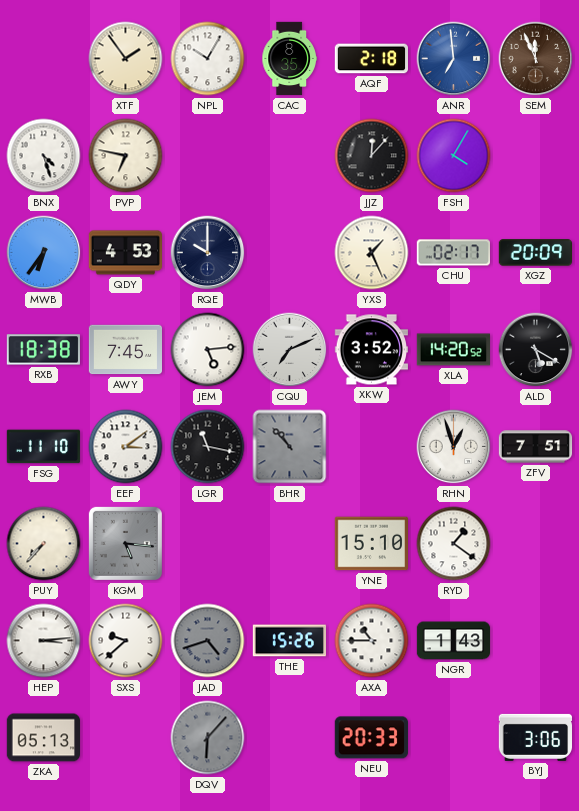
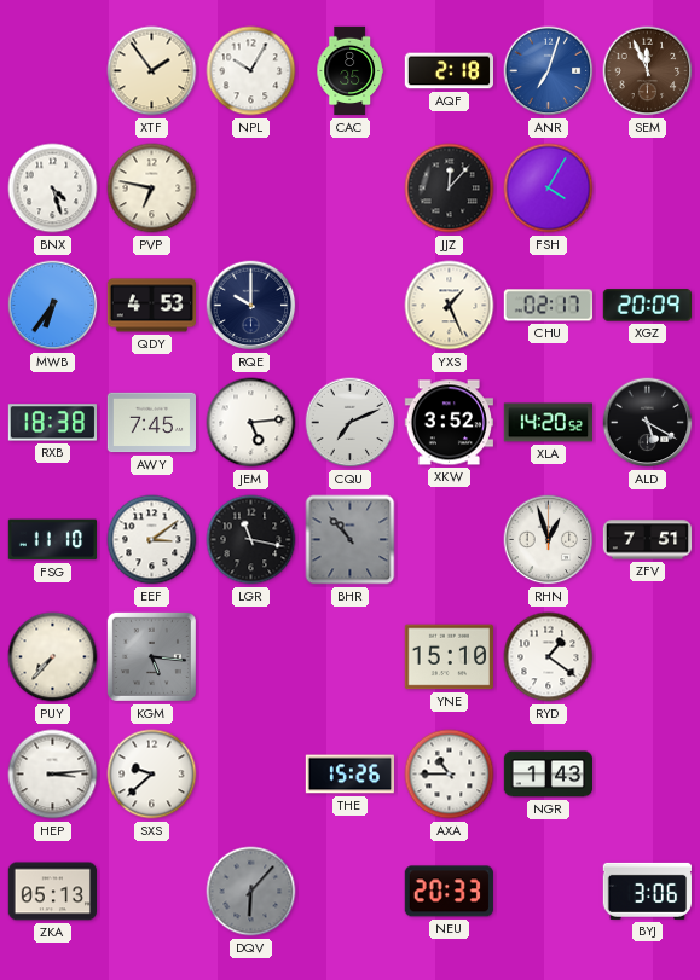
ANR: 6:59 -> 7:03 (549, 71)
JAD: 4:42 -> none (208, 641)
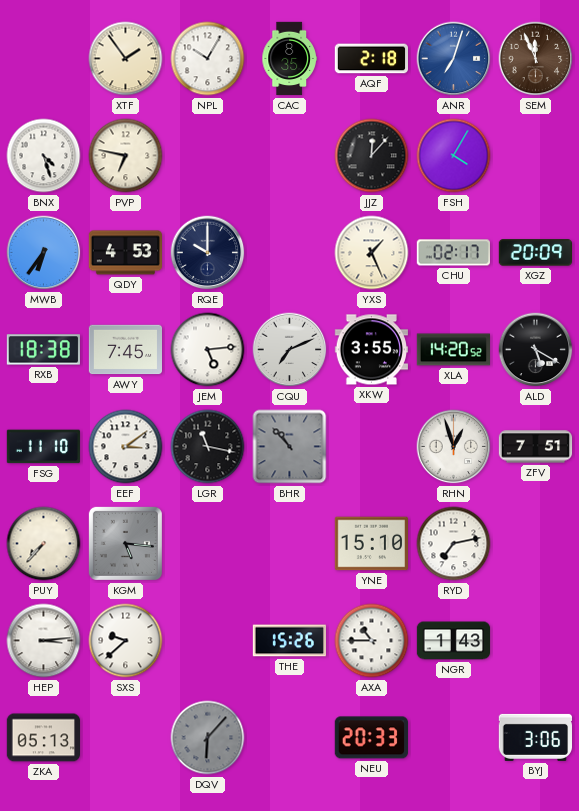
XKW: 3:52 -> 3:55 (371, 350)
RYD: 1:21 -> 7:13 (454, 544)
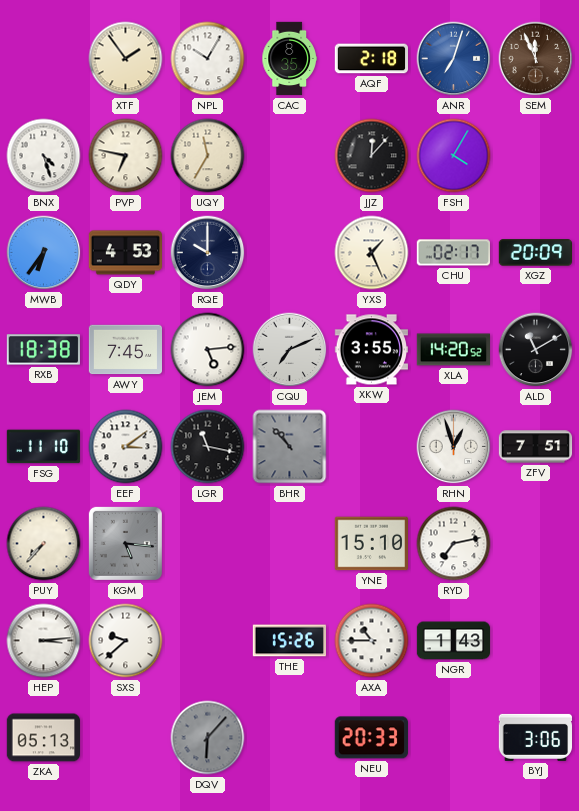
UQY: none -> 11:35 (208, 156)
ALD: 5:20 -> 11:10 (536, 350)
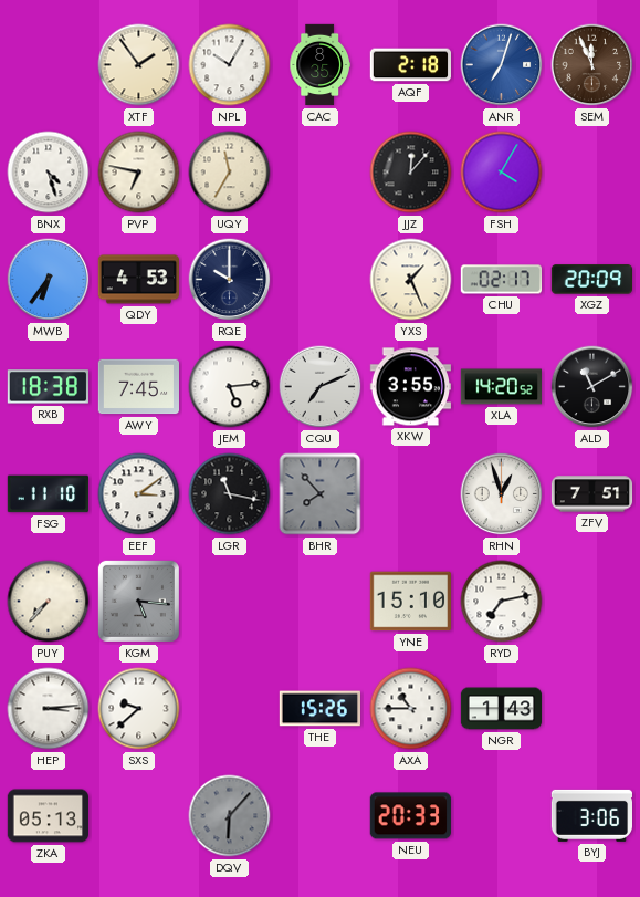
BHR: 10:53 -> 7:53 (321, 494)
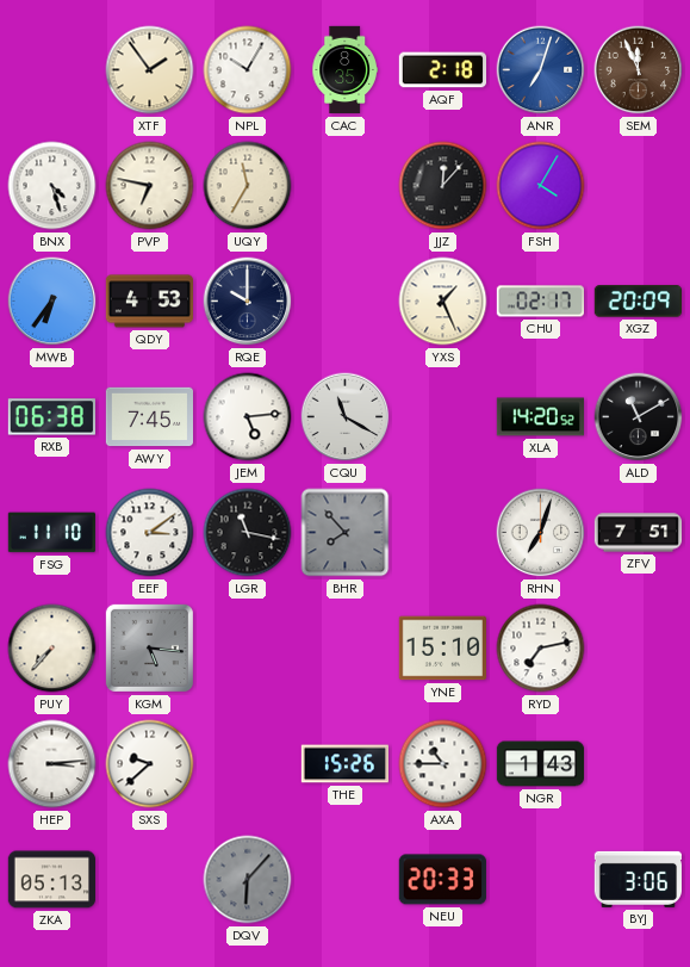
RXB: 18:38 -> 06:38 (51, 417)
CQU: 7:11 -> 11:20 (346, 417)
XKW: 3:55 -> none (410, 387)
RHN: 12:57 -> 7:03 (541, 533)
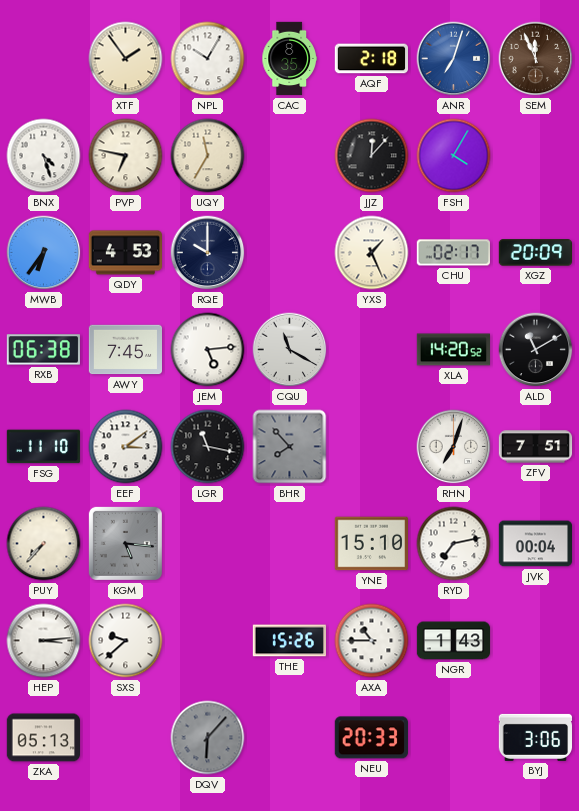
JVK: none -> 00:04 (535, 544)
